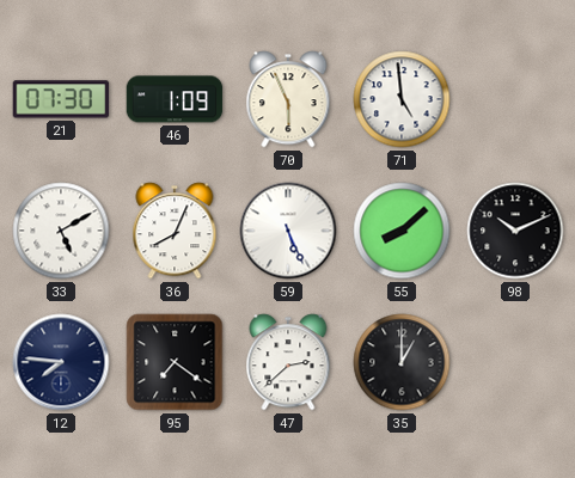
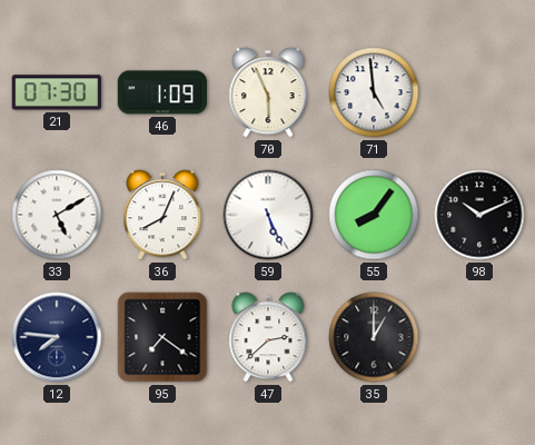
55: 8:08 -> 8:06 (374, 215)
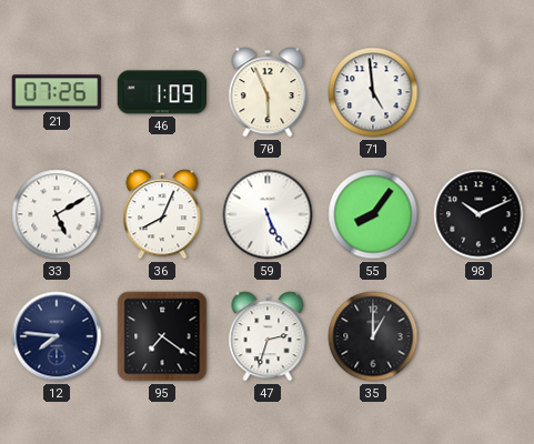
21: 07:30 -> 07:26 (57, 92)
47: 2:38 -> 2:33 (268, 336)
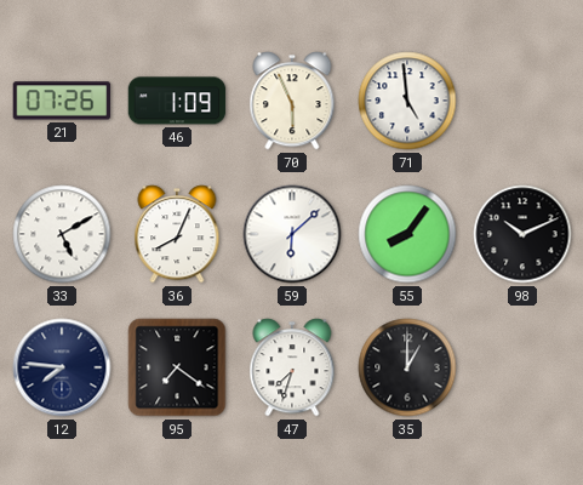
59: 5:26 -> 6:08 (292, 234)
47: 2:33 -> 7:33 (292, 367)
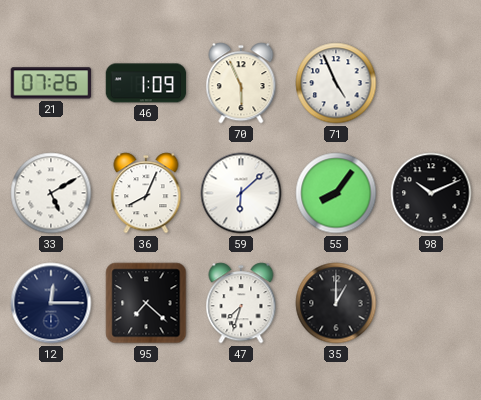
71: 4:59 -> 4:56 (336, 83)
12: 7:46 -> 12:15 (51, 303)
95: 7:21 -> 7:22 (146, 303)
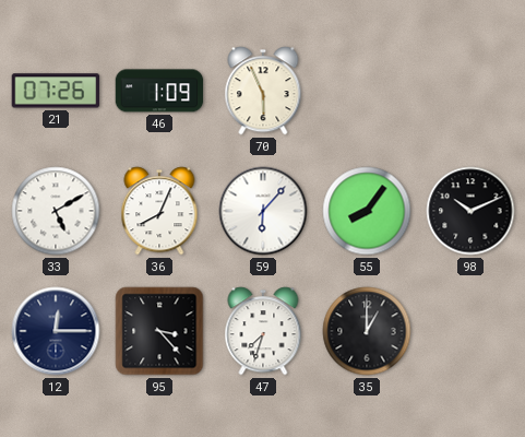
71: 4:56 -> none (336, 83)
59: 6:08 -> 6:07 (263, 211)
95: 7:22 -> 3:23 (159, 331)
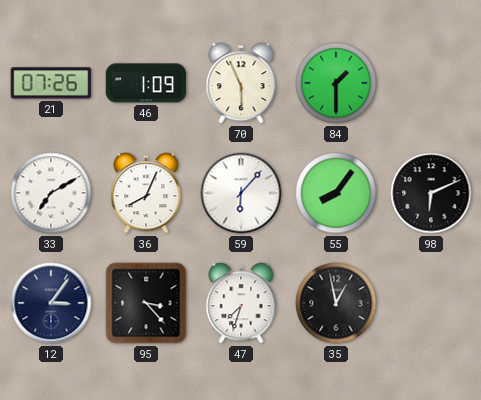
84: none -> 1:30 (336, 83)
33: 5:10 -> 7:10 (51, 193)
98: 10:11 -> 6:11 (431, 193)
12: 12:15 -> 3:06 (51, 303)
35: 1:00 -> 12:58 (336, 303)
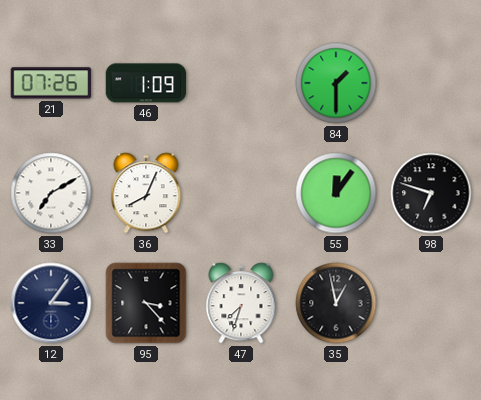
70: 5:56 -> none (241, 83)
59: 6:07 -> none (241, 193)
55: 8:06 -> 12:06 (336, 193)
98: 6:11 -> 6:48 (431, 193)
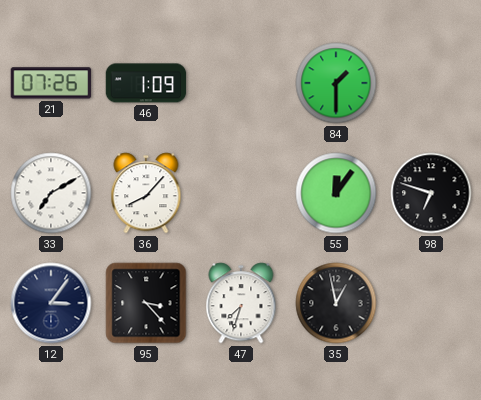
36: 8:04 -> 8:07 (146, 193)
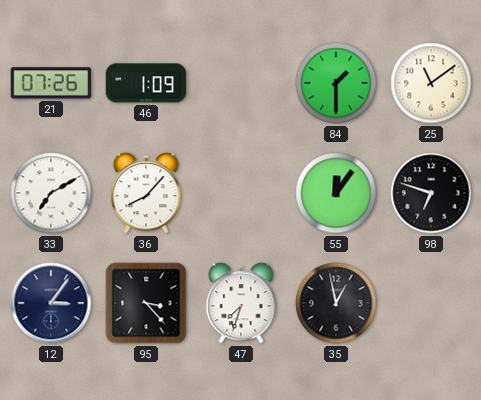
25: none -> 11:09 (431, 83)
